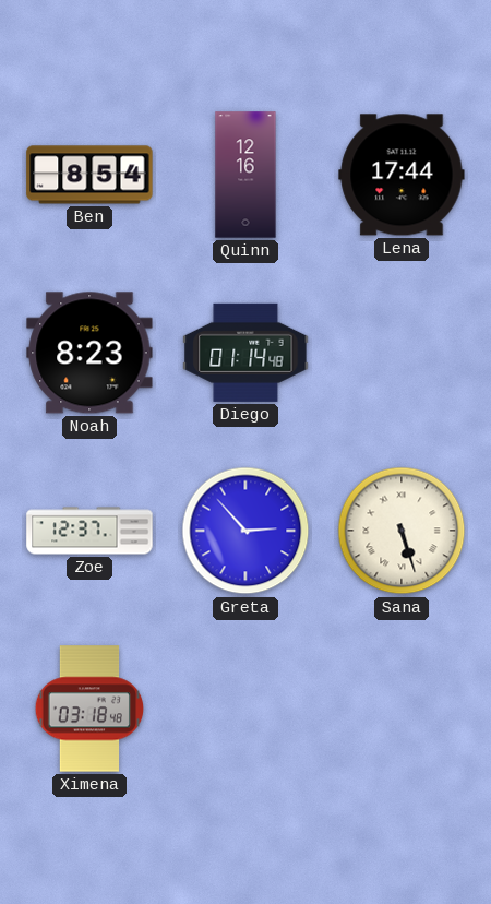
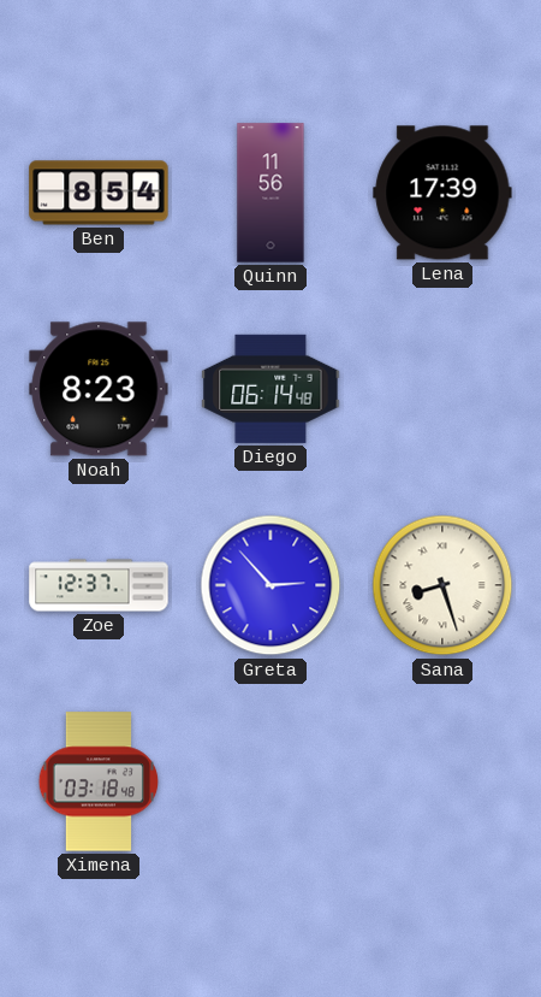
Quinn: 12:16 -> 11:56 (270, 193)
Lena: 17:44 -> 17:39 (442, 193)
Diego: 01:14 -> 06:14 (270, 389)
Sana: 5:27 -> 8:27 (442, 585)
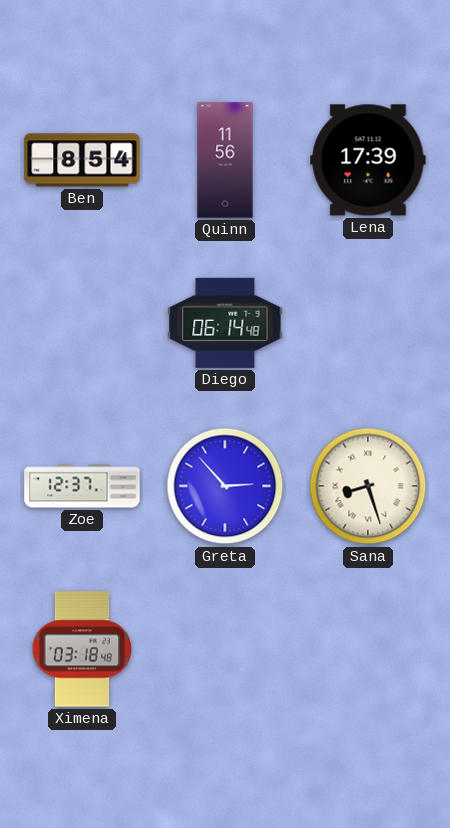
Noah: 8:23 -> none (99, 389)
